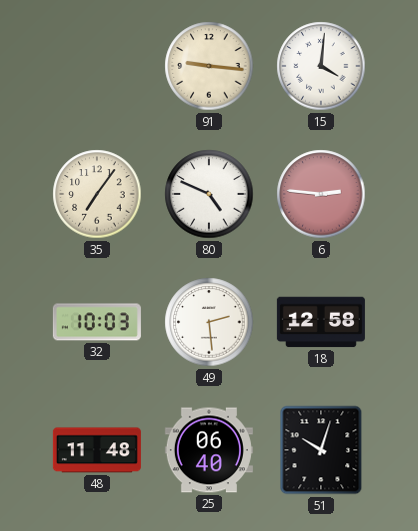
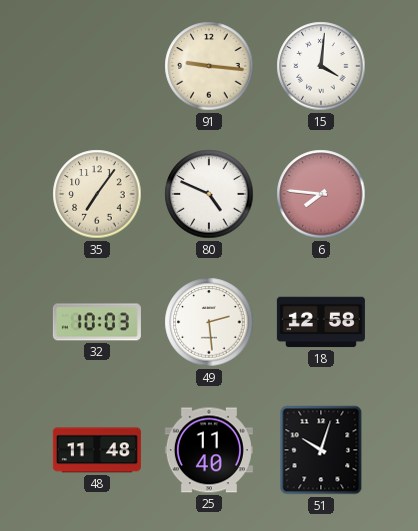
6: 2:46 -> 7:46 (321, 194)
25: 06:40 -> 11:40 (209, 450)
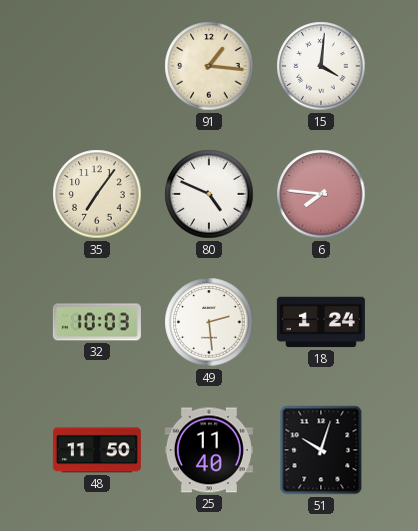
91: 9:16 -> 1:16 (209, 66)
18: 12:58 -> 1:24 (321, 322)
48: 11:48 -> 11:50 (97, 450)
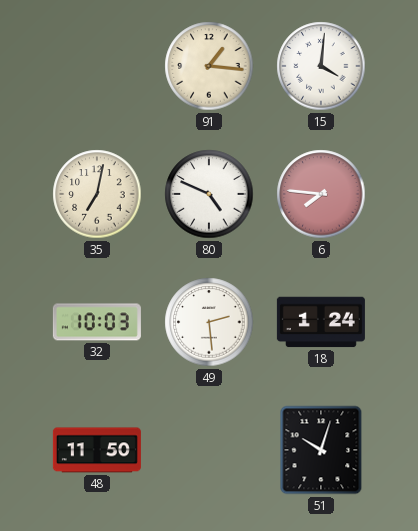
35: 7:06 -> 7:02 (97, 194)
25: 11:40 -> none (209, 450)
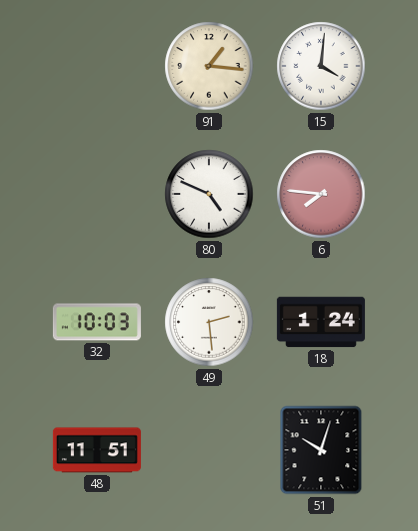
35: 7:02 -> none (97, 194)
48: 11:50 -> 11:51 (97, 450)
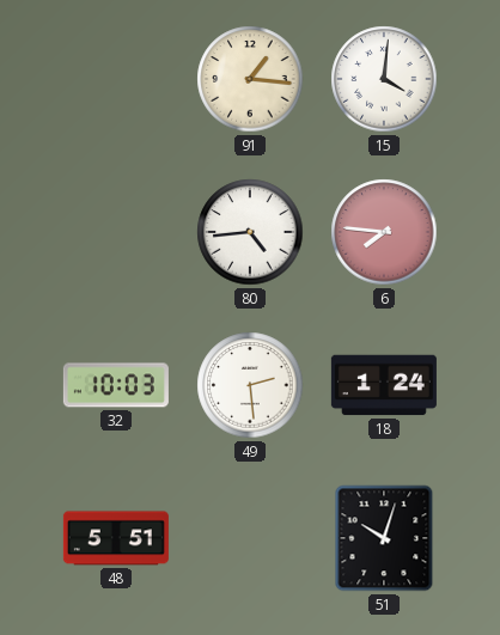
80: 4:49 -> 4:44 (250, 232)
48: 11:51 -> 5:51 (116, 538)
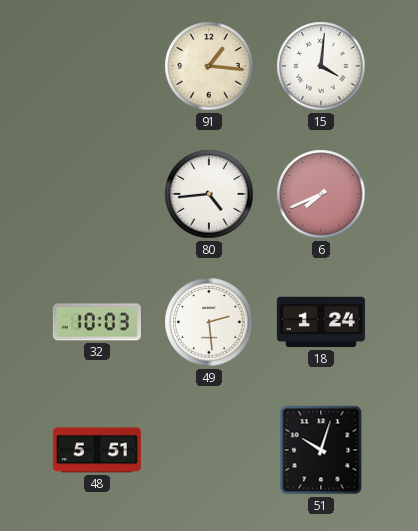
6: 7:46 -> 7:41 (321, 194)
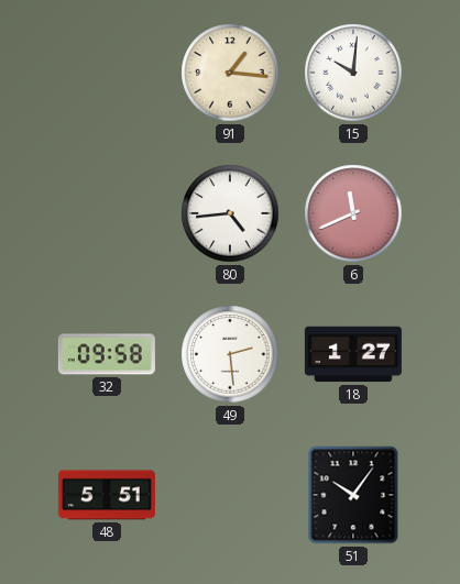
15: 4:01 -> 10:01 (353, 73)
6: 7:41 -> 11:41 (353, 213)
32: 10:03 -> 09:58 (107, 354)
18: 1:24 -> 1:27 (353, 354)
51: 10:03 -> 10:06 (353, 495)
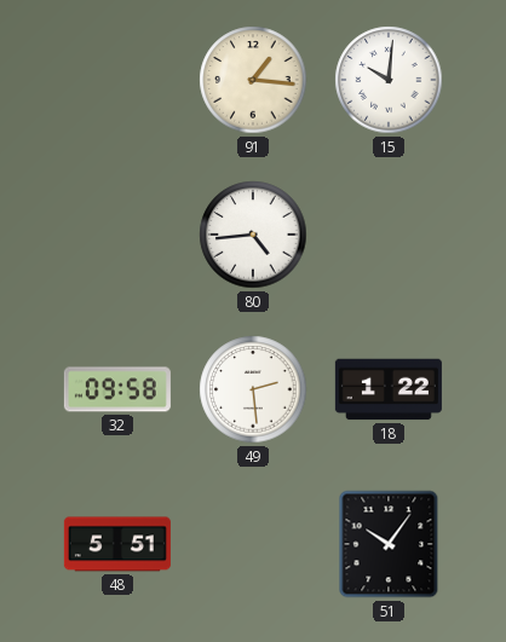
6: 11:41 -> none (353, 213)
18: 1:27 -> 1:22 (389, 389)
